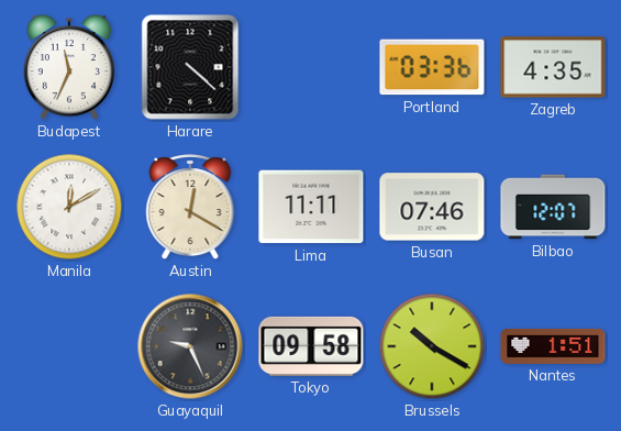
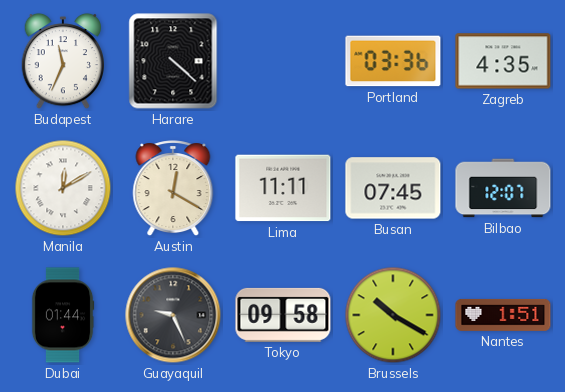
Busan: 07:46 -> 07:45 (393, 188)
Dubai: none -> 01:44 (63, 315)
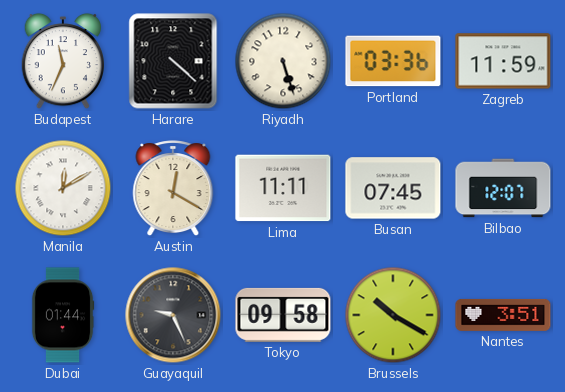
Riyadh: none -> 5:27 (283, 61)
Zagreb: 4:35 -> 11:59 (503, 61)
Nantes: 1:51 -> 3:51 (503, 315)
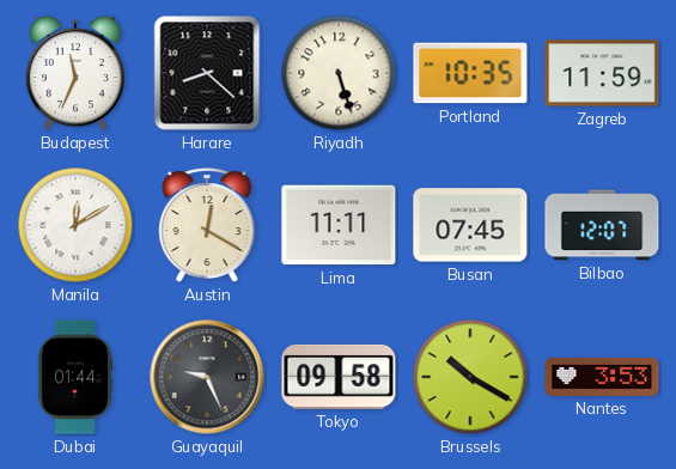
Harare: 4:22 -> 8:22 (207, 73)
Portland: 03:36 -> 10:35 (470, 73)
Nantes: 3:51 -> 3:53 (602, 377)
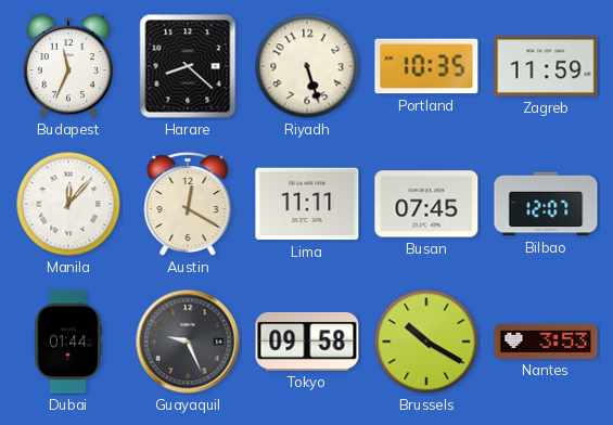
Manila: 12:10 -> 12:07 (68, 204)
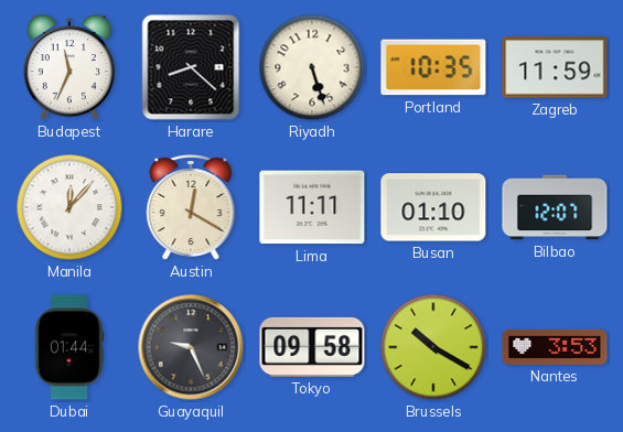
Busan: 07:45 -> 01:10 (433, 207)
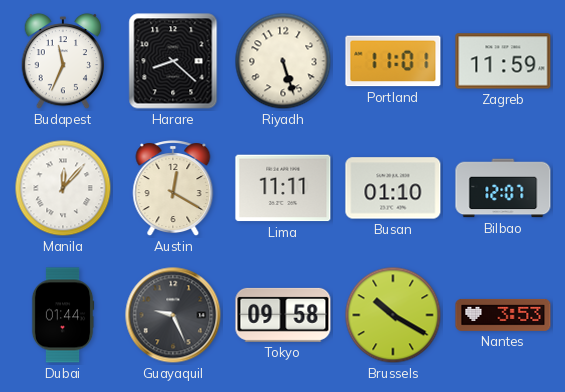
Portland: 10:35 -> 11:01 (393, 61)
